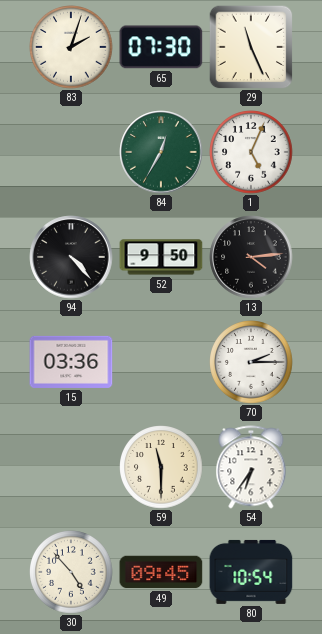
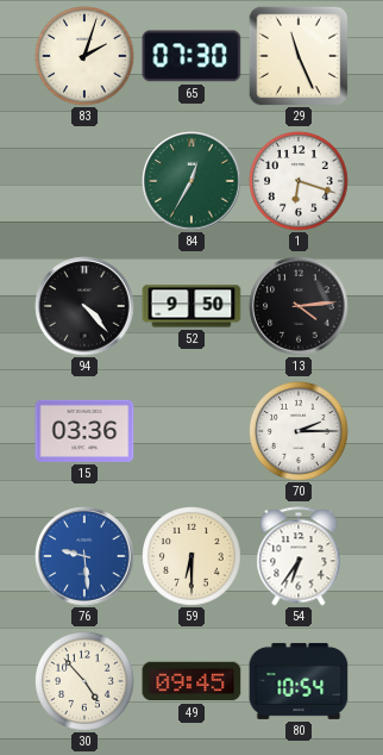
1: 5:04 -> 6:18 (299, 181)
76: none -> 9:29 (84, 556)
59: 11:30 -> 6:30 (191, 556)
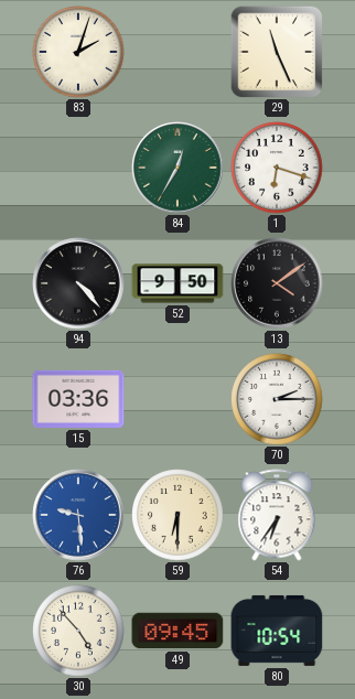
65: 07:30 -> none (191, 56)
13: 4:14 -> 4:09 (277, 283)
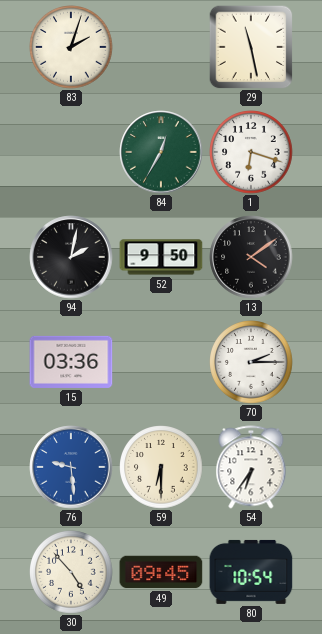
29: 11:26 -> 11:28 (251, 47)
94: 4:23 -> 2:02 (71, 257)
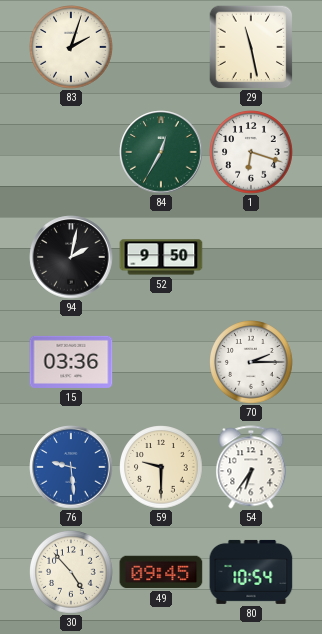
13: 4:09 -> none (251, 257)
59: 6:30 -> 9:30 (161, 467)
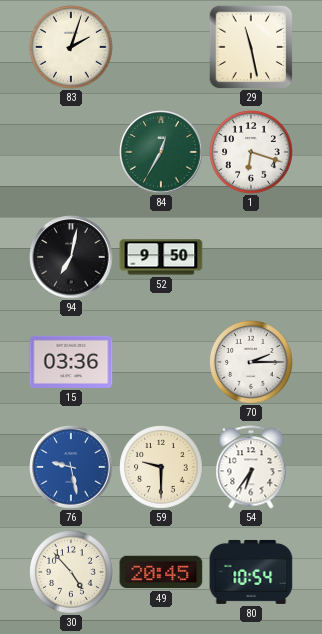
94: 2:02 -> 7:02 (71, 257)
76: 9:29 -> 9:28 (71, 467)
49: 09:45 -> 20:45 (161, 572)
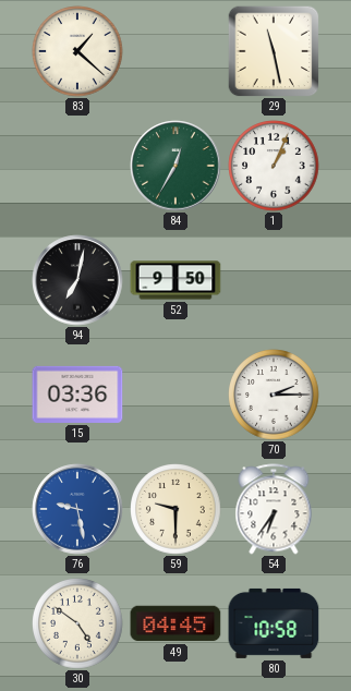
83: 2:03 -> 1:22 (77, 51)
1: 6:18 -> 1:04 (274, 166)
30: 4:53 -> 4:51 (77, 623)
49: 20:45 -> 04:45 (175, 623)
80: 10:54 -> 10:58 (274, 623)
